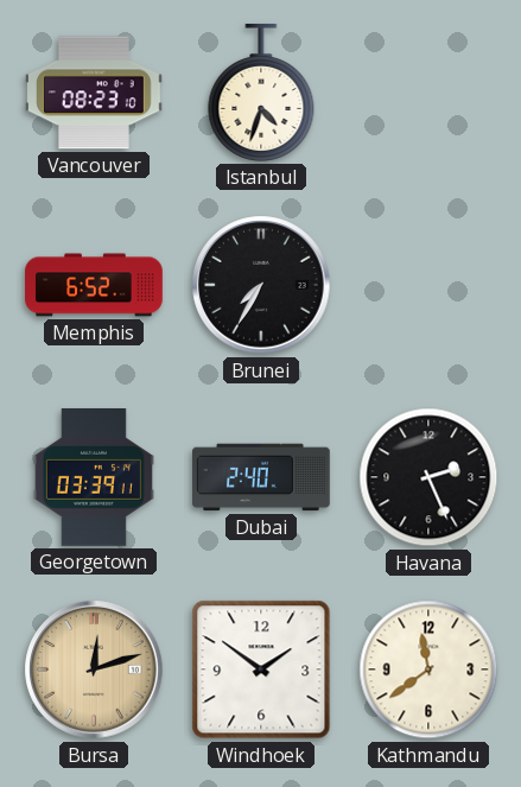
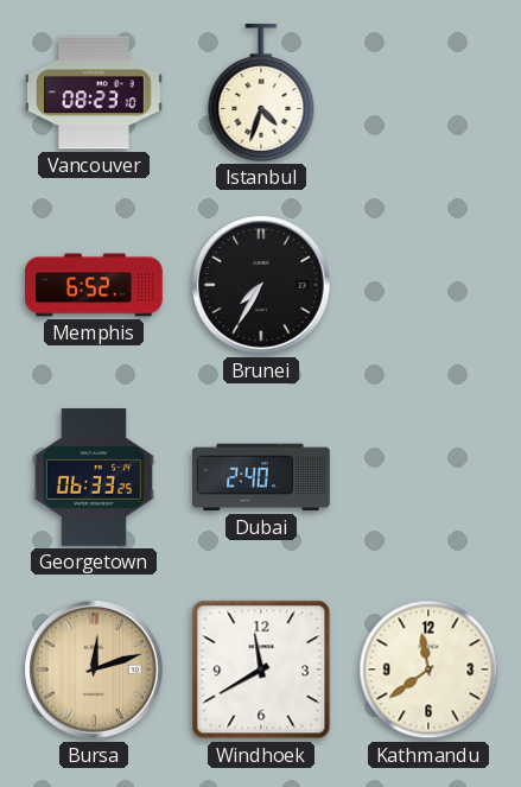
Georgetown: 03:39 -> 06:33 (94, 478)
Havana: 2:26 -> none (428, 477)
Windhoek: 1:51 -> 11:40 (261, 669)
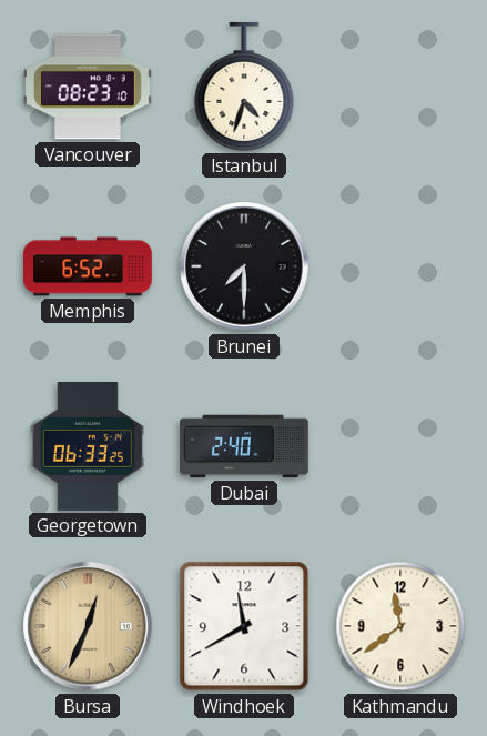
Brunei: 7:35 -> 7:30 (244, 266)
Bursa: 12:12 -> 12:34 (88, 626)
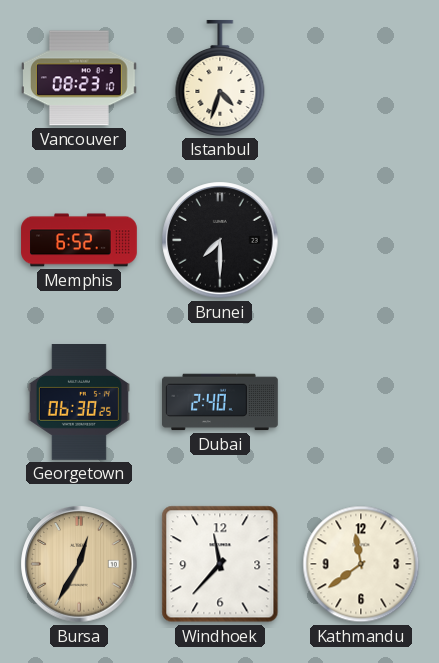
Georgetown: 06:33 -> 06:30 (79, 403)
Bursa: 12:34 -> 12:35 (79, 564)
Windhoek: 11:40 -> 11:37 (220, 564)
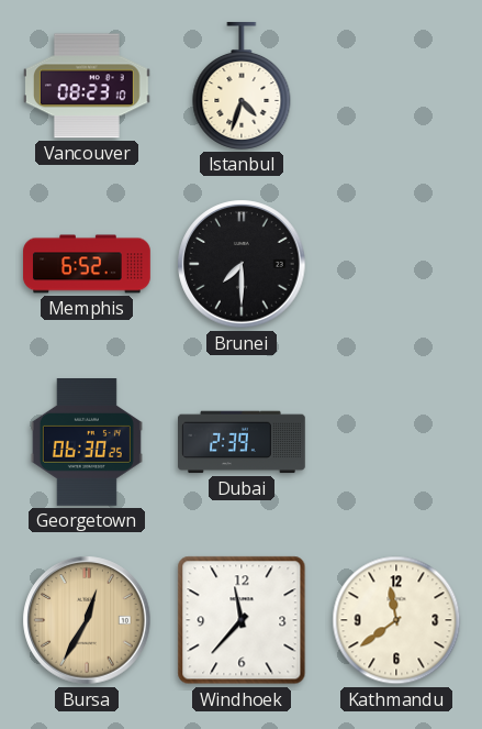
Dubai: 2:40 -> 2:39 (243, 442)
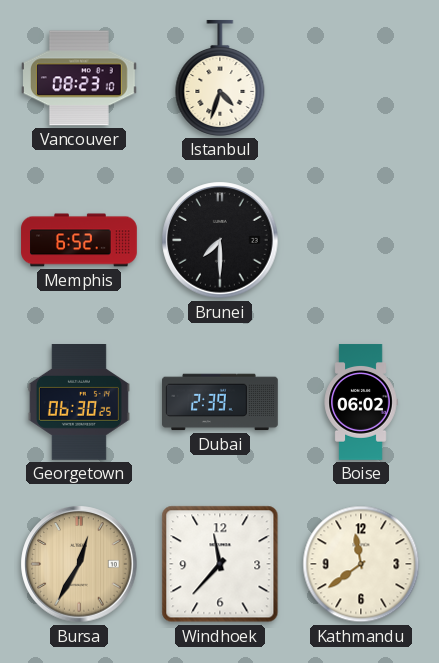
Boise: none -> 06:02 (361, 402)
